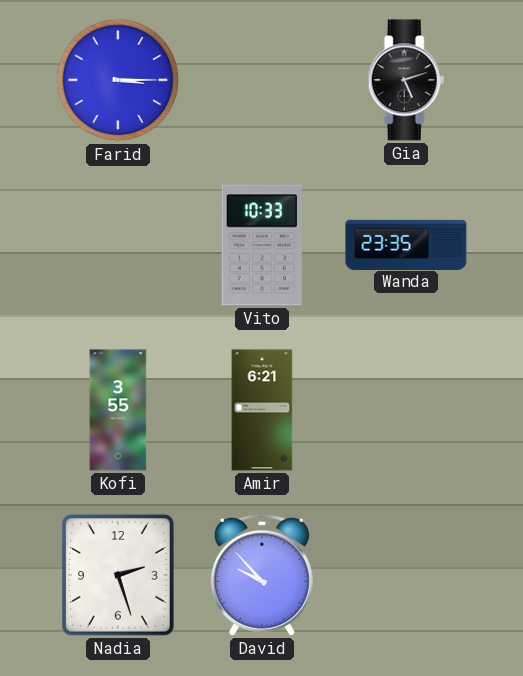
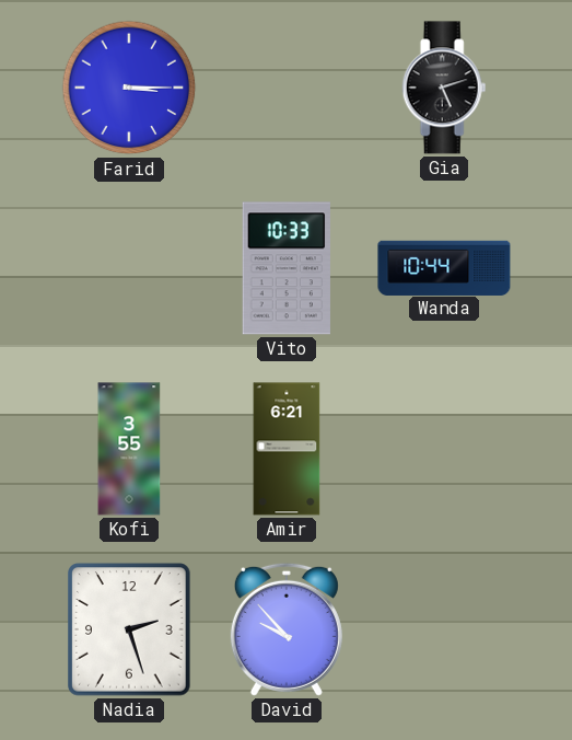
Wanda: 23:35 -> 10:44 (444, 267)
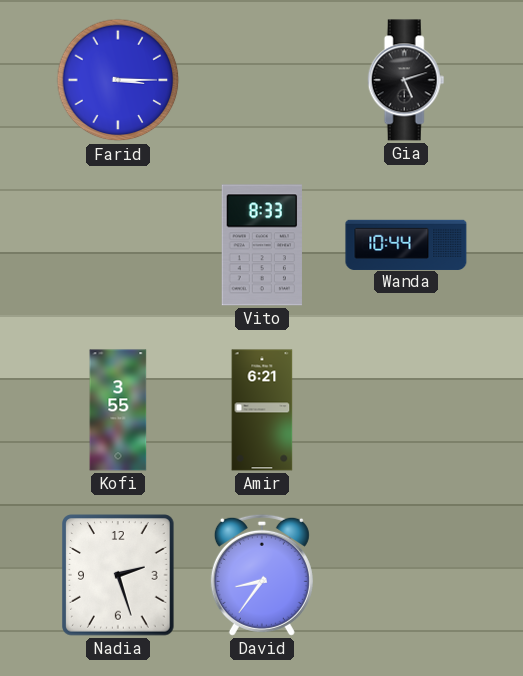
Vito: 10:33 -> 8:33 (262, 245)
David: 9:53 -> 8:36 (262, 575)
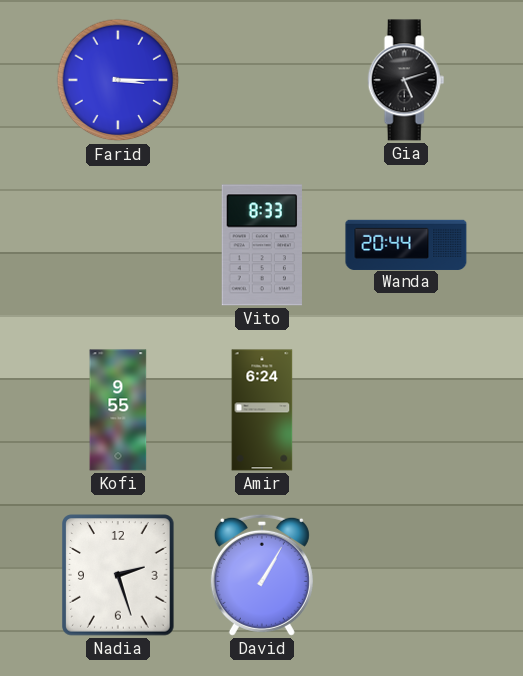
Wanda: 10:44 -> 20:44 (406, 244)
Kofi: 3:55 -> 9:55 (118, 410)
Amir: 6:21 -> 6:24 (262, 410)
David: 8:36 -> 1:05 (262, 575)
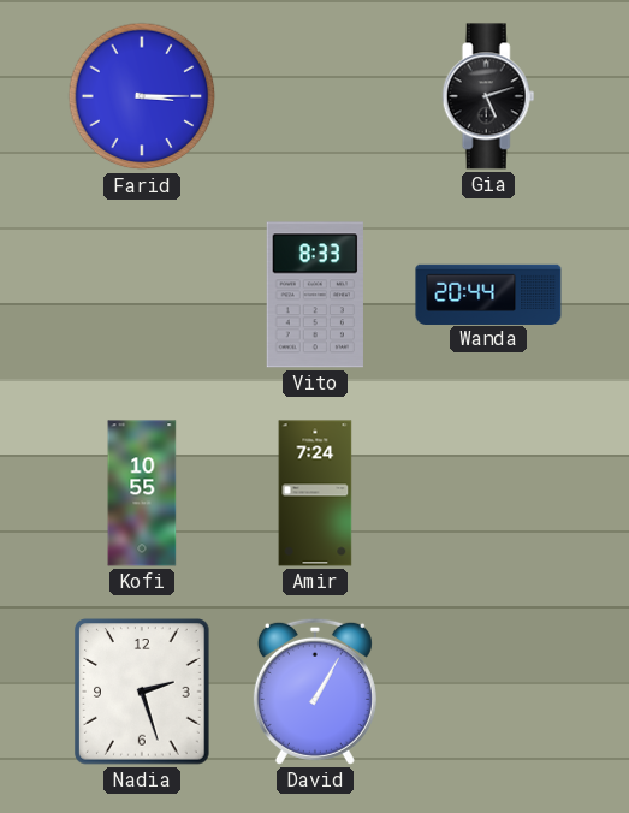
Kofi: 9:55 -> 10:55 (142, 493)
Amir: 6:24 -> 7:24 (315, 493)
